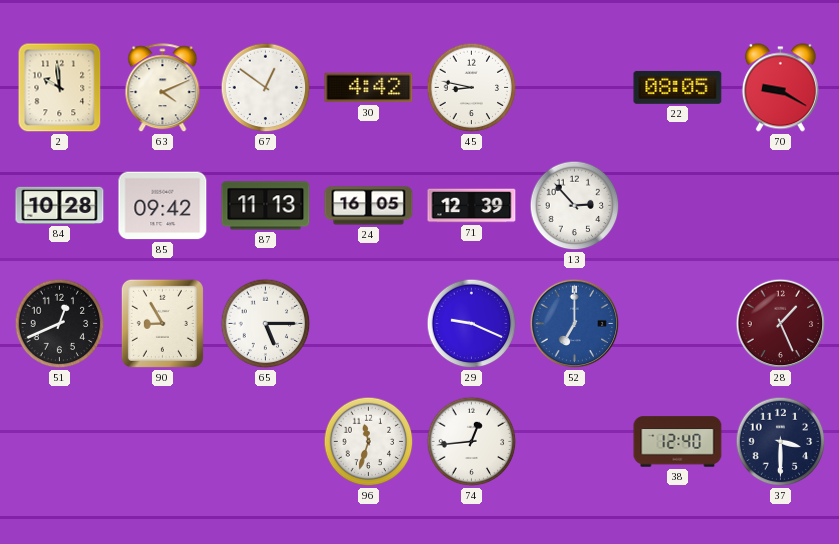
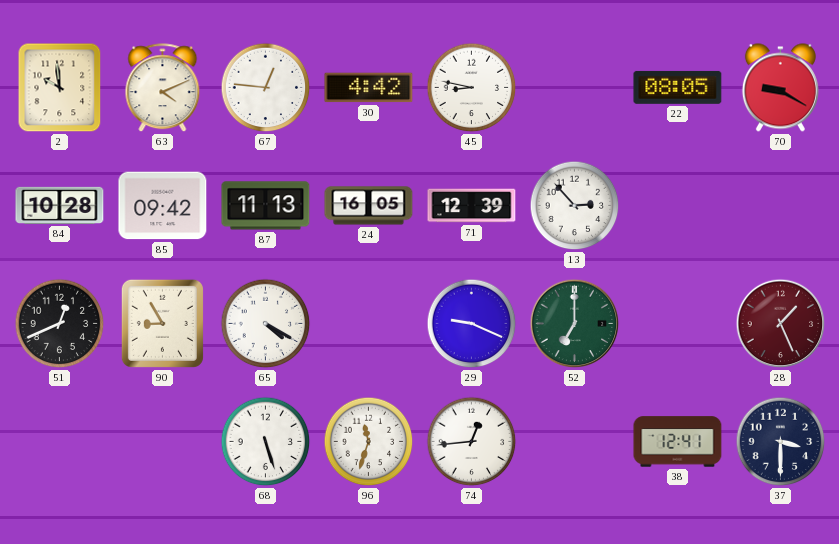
67: 12:51 -> 12:46 (266, 88)
65: 5:15 -> 4:20 (266, 324)
52 dial: blue -> green (575, 324)
68: none -> 5:27 (266, 442)
38: 12:40 -> 12:41 (678, 442)
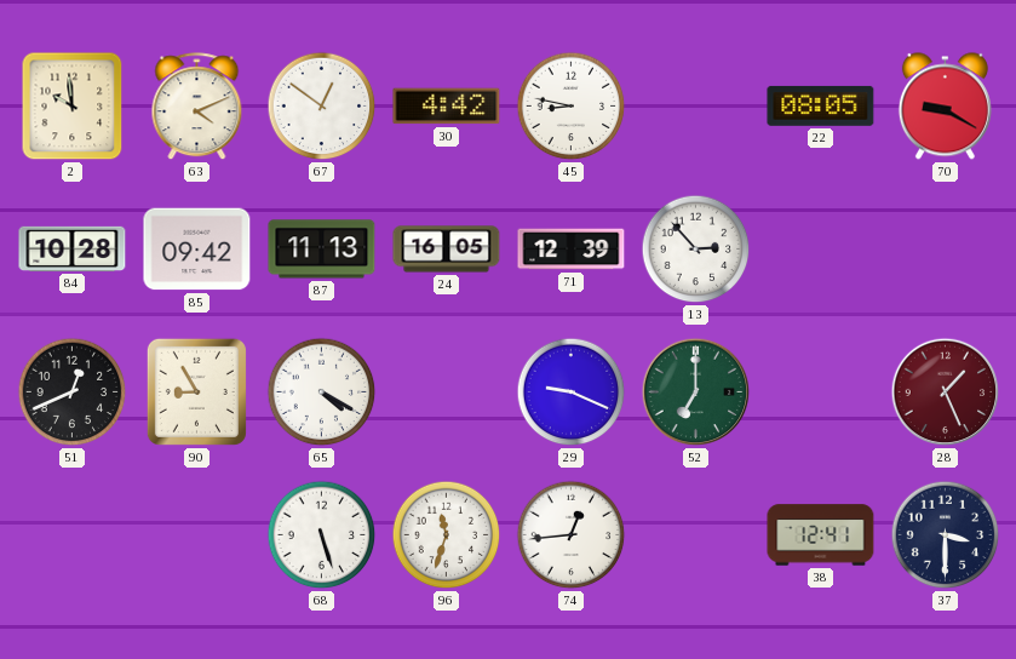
67: 12:46 -> 12:51 (322, 107)
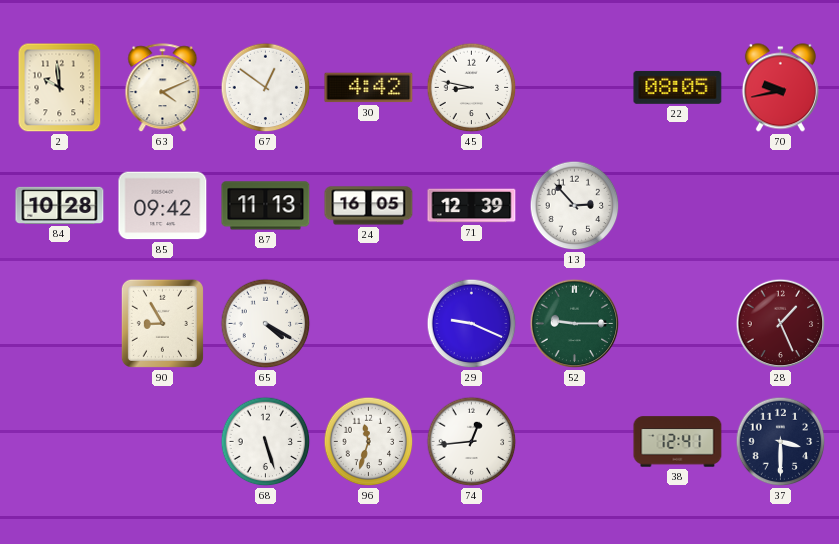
70: 9:20 -> 9:43 (780, 88)
51: 12:41 -> none (73, 392)
52: 7:00 -> 9:15 (575, 324)
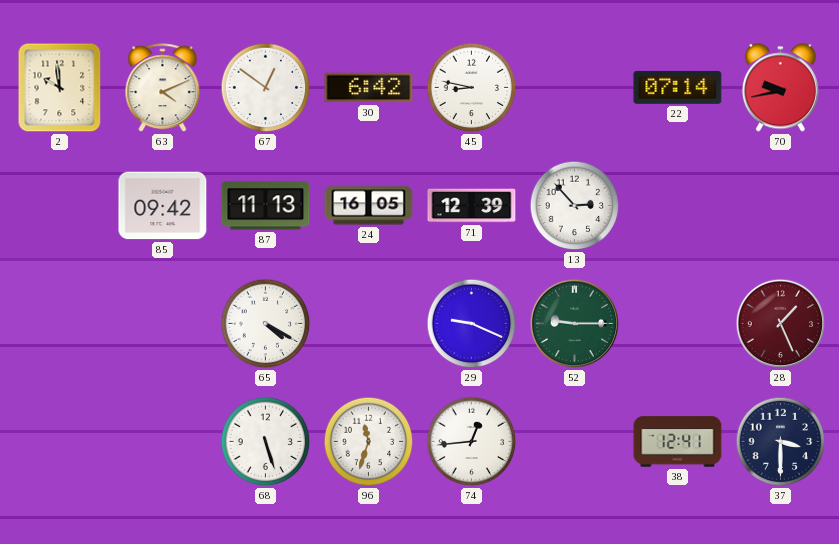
30: 4:42 -> 6:42 (369, 88)
22: 08:05 -> 07:14 (678, 87)
84: 10:28 -> none (60, 205)
90: 8:55 -> none (162, 323)
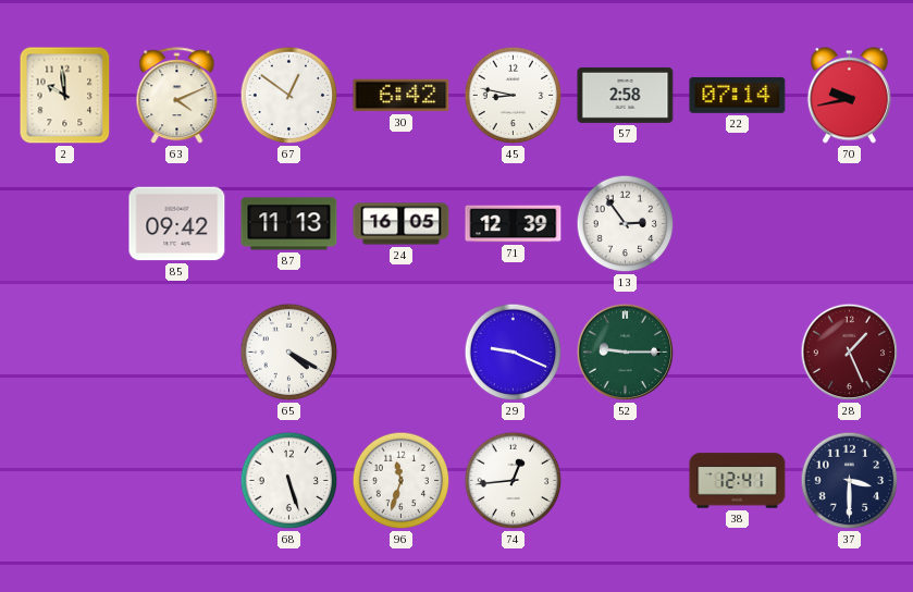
57: none -> 2:58 (626, 95)
13: 2:53 -> 2:54 (626, 224)
